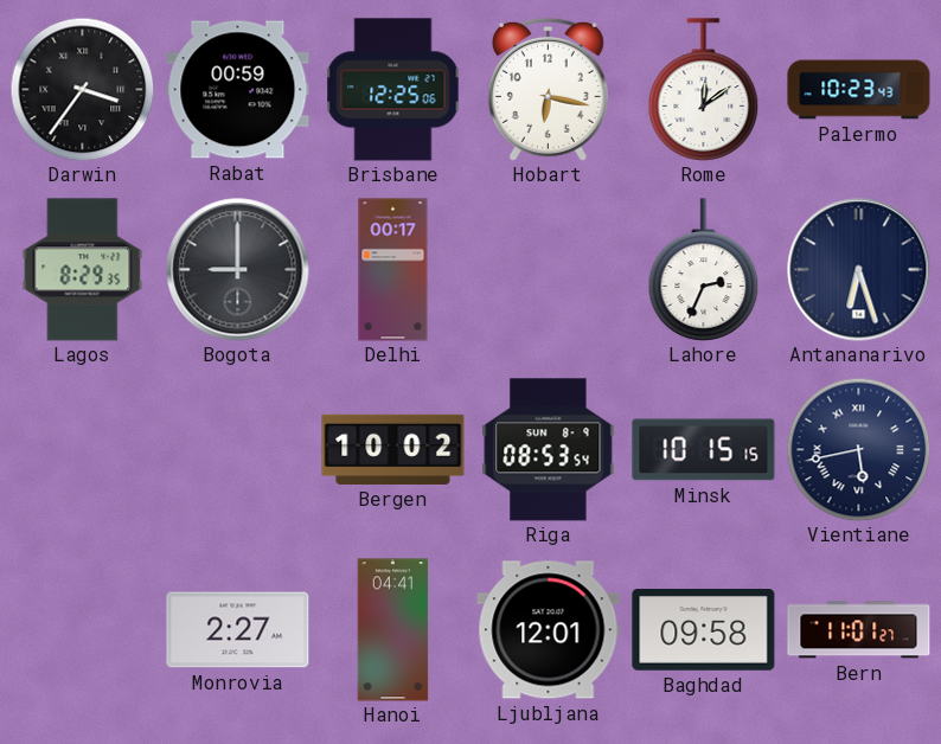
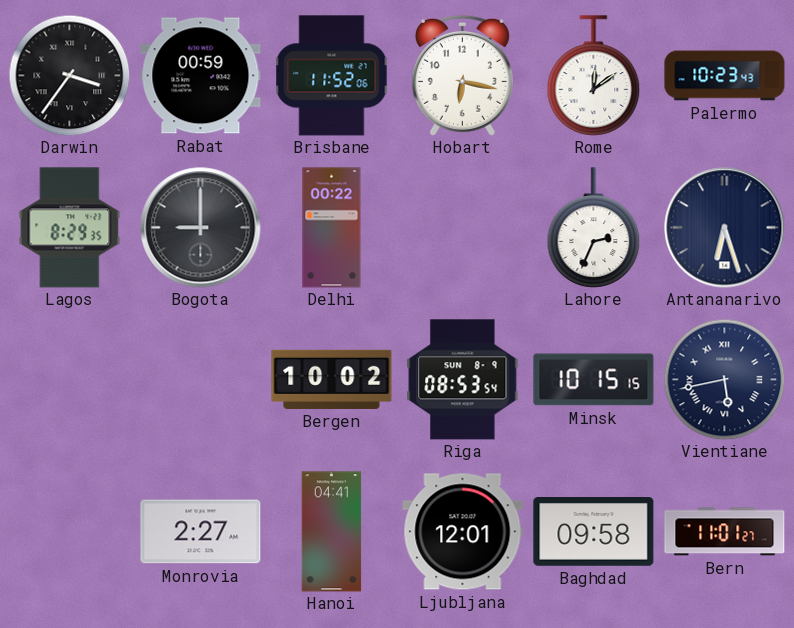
Brisbane: 12:25 -> 11:52 (332, 76)
Delhi: 00:17 -> 00:22 (332, 228)
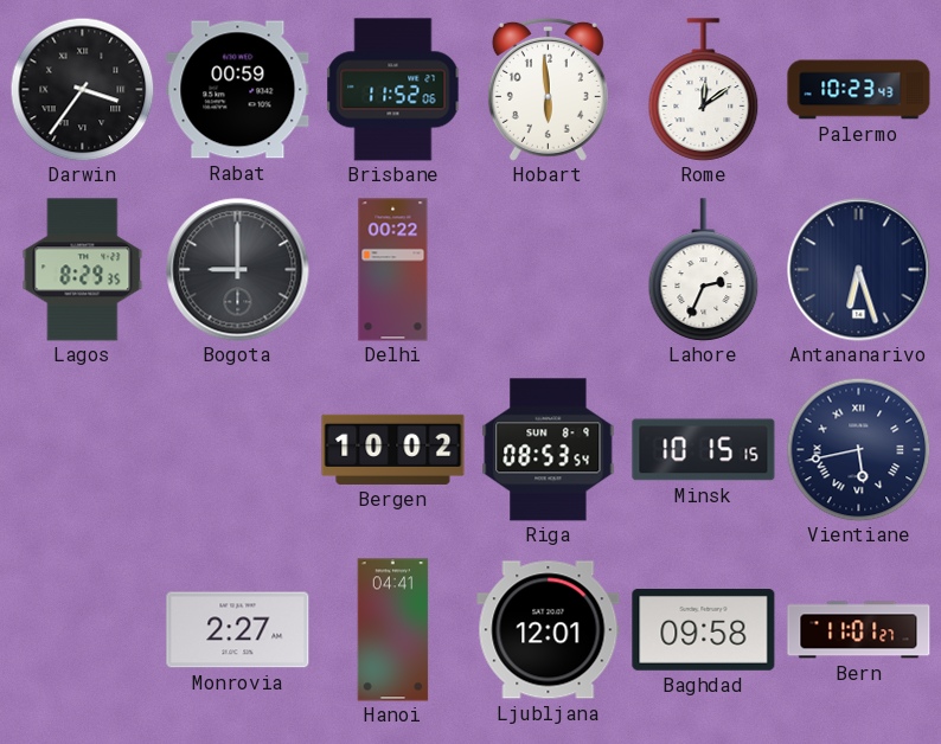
Hobart: 6:17 -> 5:59 (548, 89)
